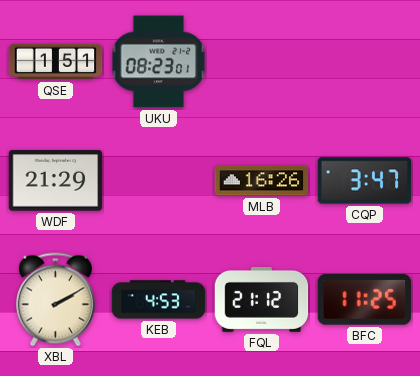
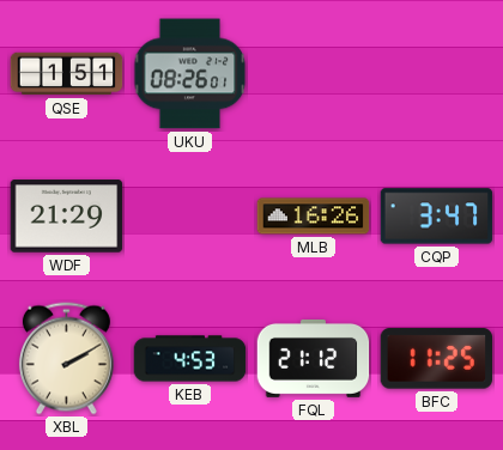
UKU: 08:23 -> 08:26 (190, 74)
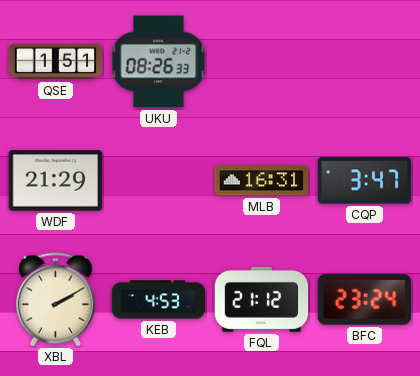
UKU: 08:26:01 -> 08:26:33 (159, 62)
MLB: 16:26 -> 16:31 (262, 181)
BFC: 11:25 -> 23:24 (365, 300)
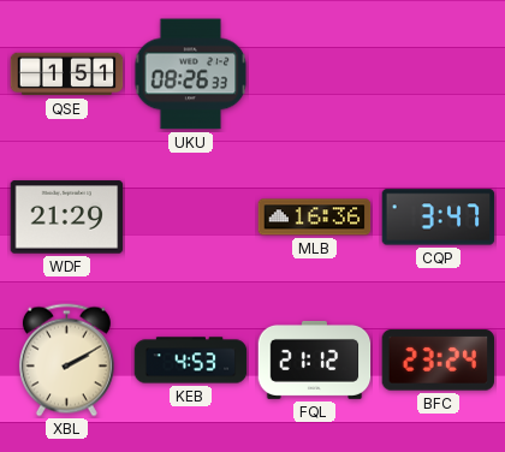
MLB: 16:31 -> 16:36 (315, 218)
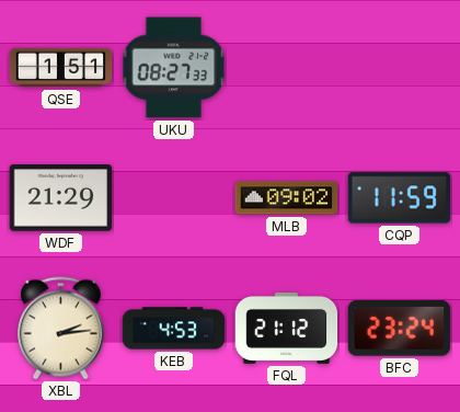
UKU: 08:26 -> 08:27 (174, 68)
MLB: 16:36 -> 09:02 (287, 198)
CQP: 3:47 -> 11:59 (400, 198)
XBL: 2:10 -> 2:14 (60, 329)
